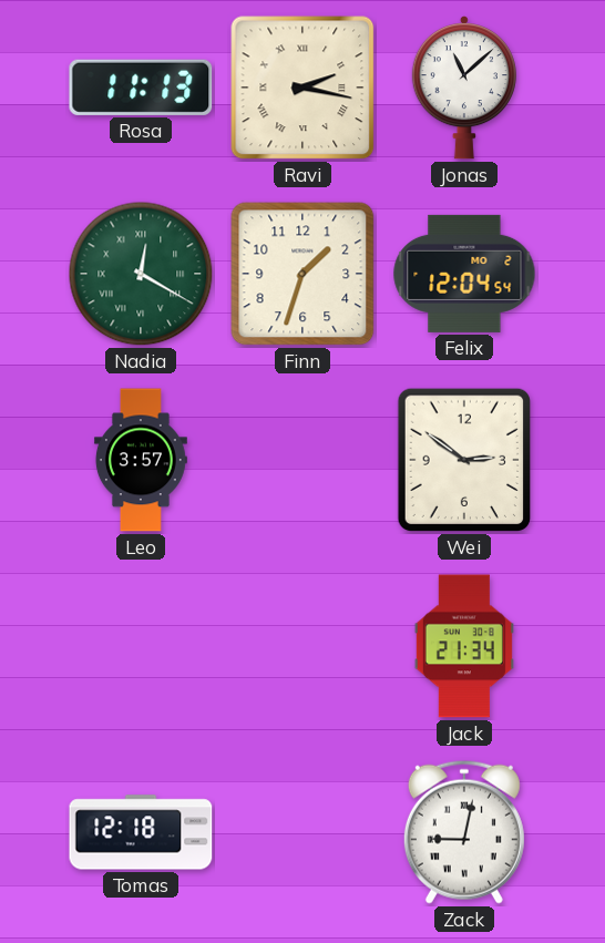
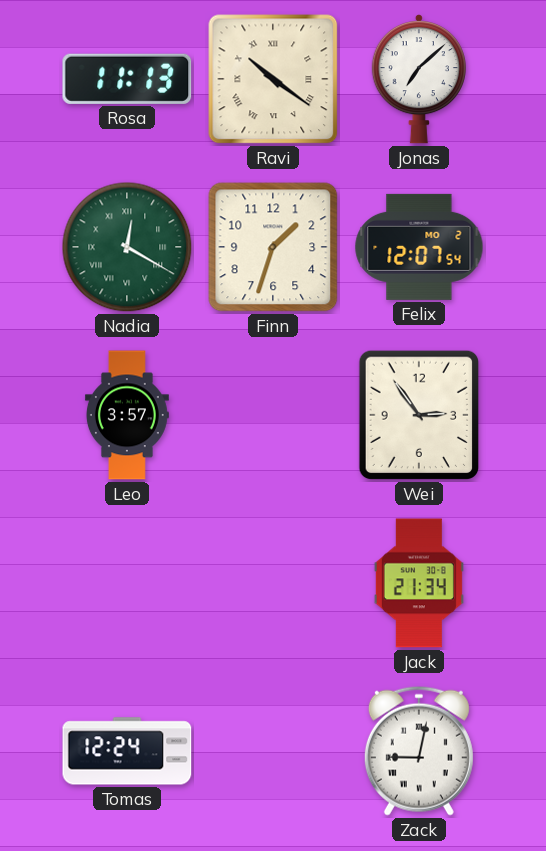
Ravi: 2:17 -> 10:21 (273, 79)
Jonas: 11:08 -> 7:08 (419, 80)
Felix: 12:04 -> 12:07 (419, 247)
Wei: 2:51 -> 2:54 (418, 415)
Tomas: 12:18 -> 12:24 (127, 751)
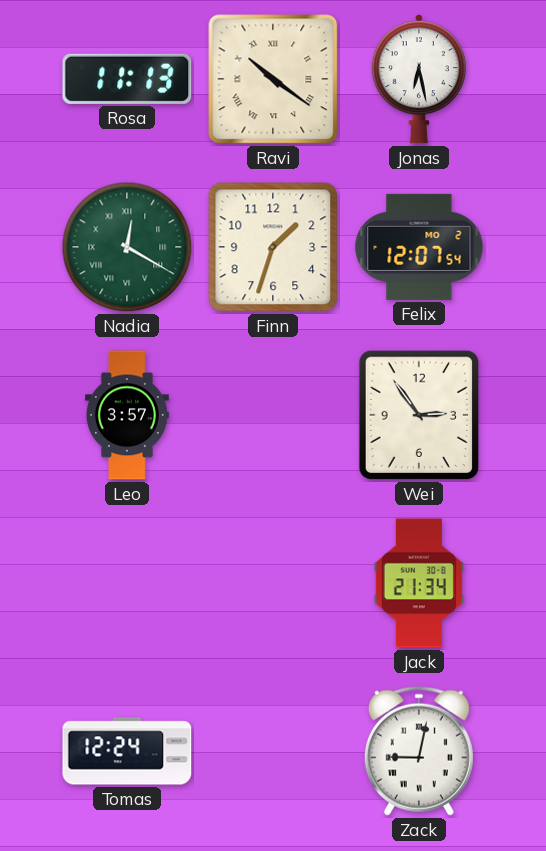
Jonas: 7:08 -> 6:28 (419, 80)
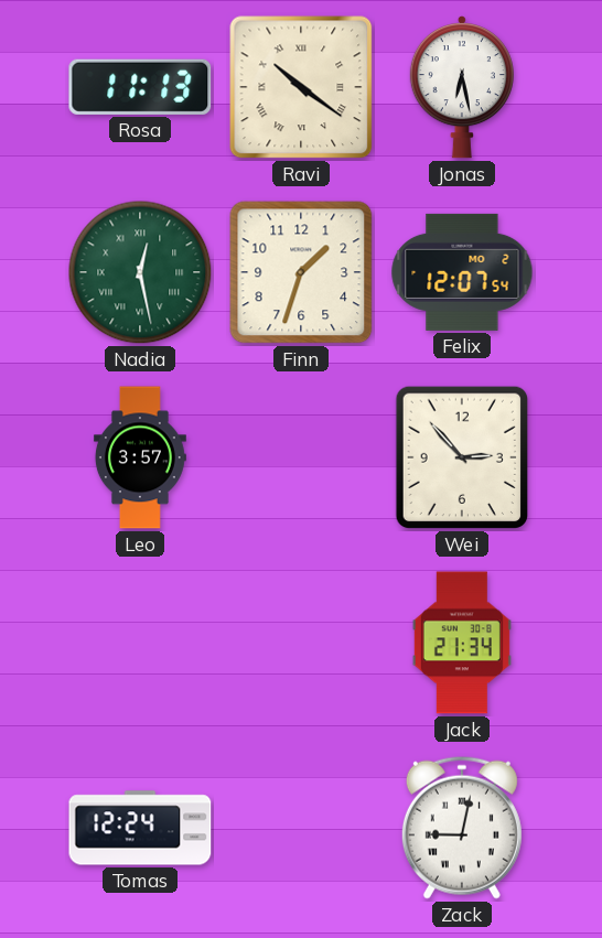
Nadia: 12:20 -> 12:28 (140, 272)
Wei: 2:54 -> 2:53 (461, 457)
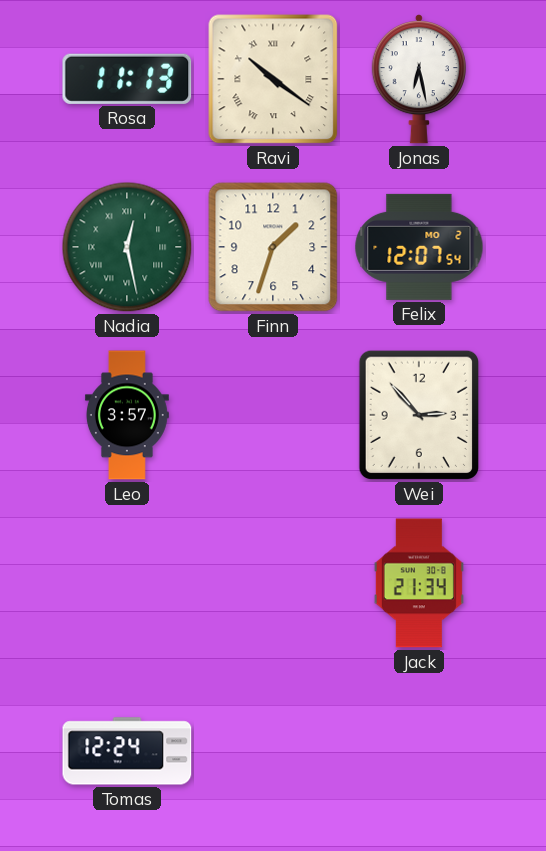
Zack: 9:02 -> none (462, 828)
